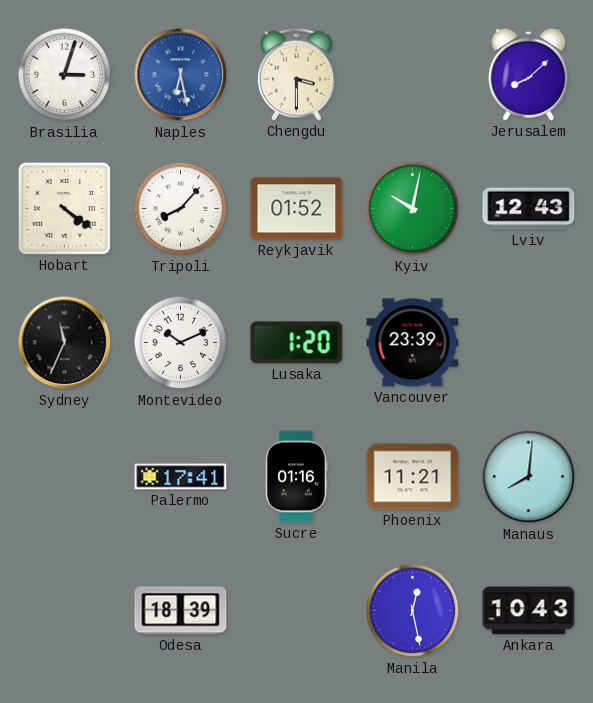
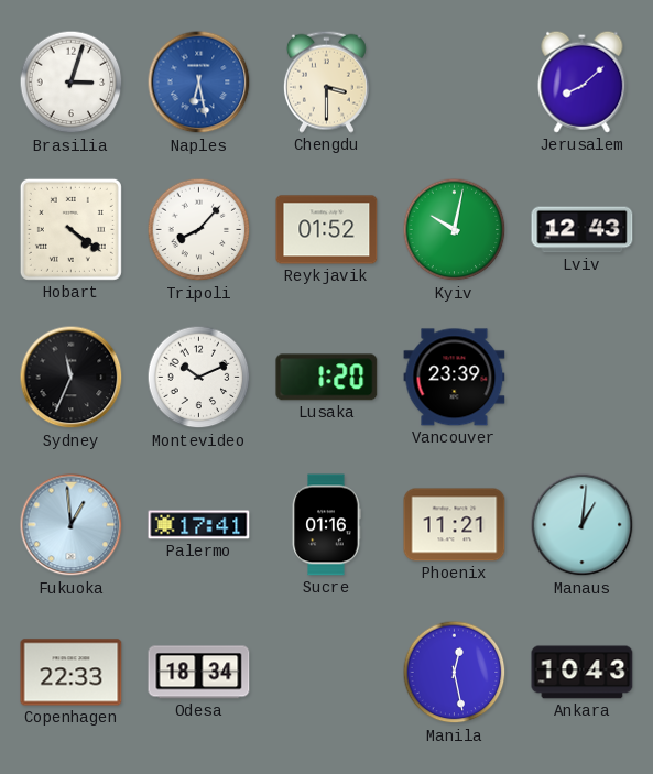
Fukuoka: none -> 12:59 (72, 525)
Manaus: 8:01 -> 1:01 (583, 525)
Copenhagen: none -> 22:33 (72, 673)
Odesa: 18:39 -> 18:34 (199, 673)
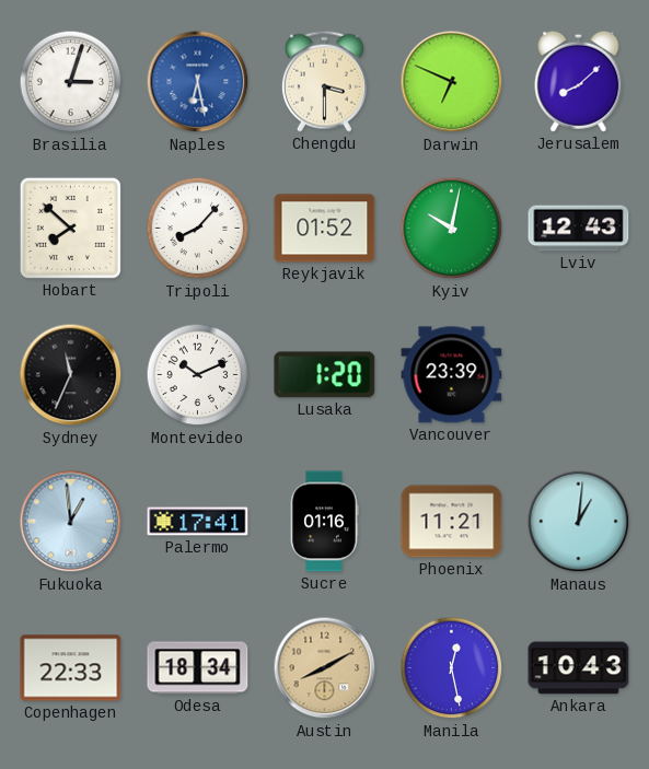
Darwin: none -> 6:49 (452, 82)
Hobart: 4:21 -> 7:52 (70, 228)
Austin: none -> 8:10 (325, 668)
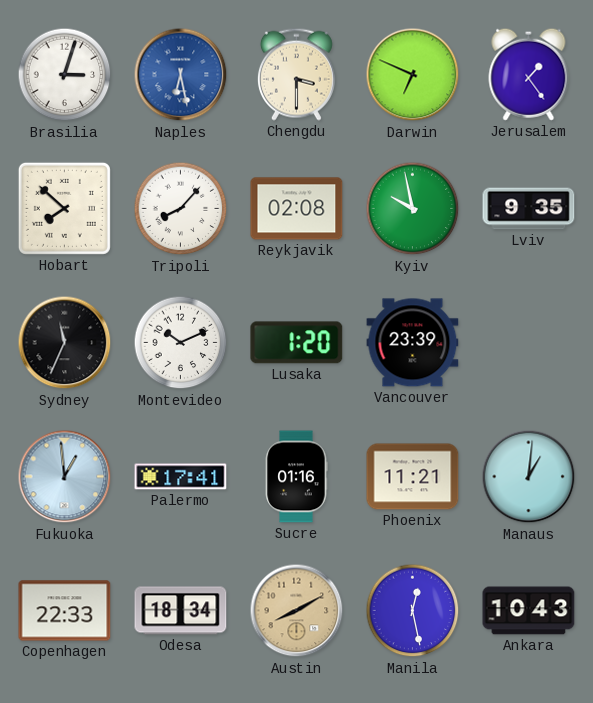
Jerusalem: 8:08 -> 1:24 (529, 74)
Reykjavik: 01:52 -> 02:08 (297, 209)
Kyiv: 10:02 -> 9:58 (413, 209)
Lviv: 12:43 -> 9:35 (529, 209)
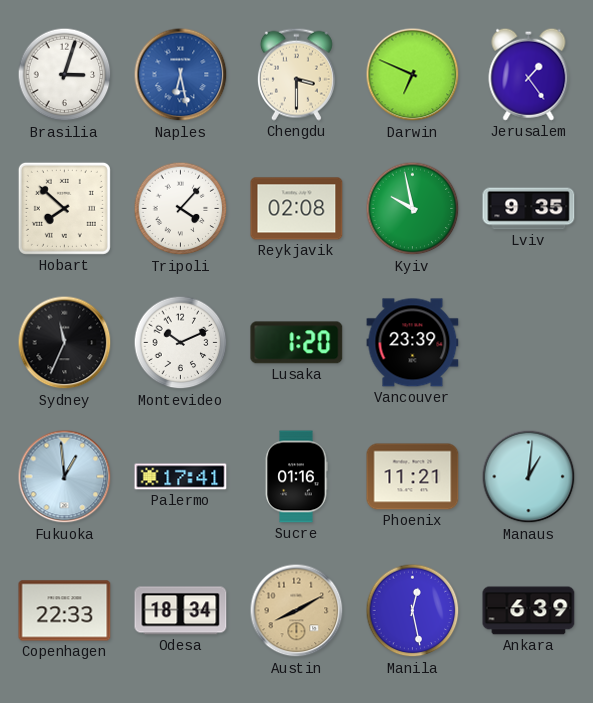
Tripoli: 8:07 -> 4:07 (181, 209)
Ankara: 10:43 -> 6:39 (529, 611)
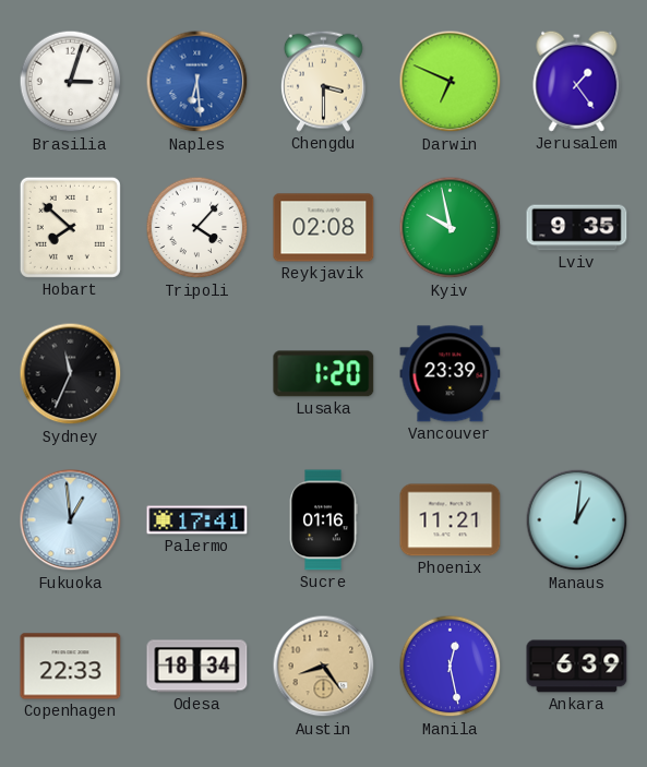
Naples: 6:28 -> 6:29 (197, 82)
Montevideo: 10:11 -> none (181, 343)
Austin: 8:10 -> 8:24 (324, 667)
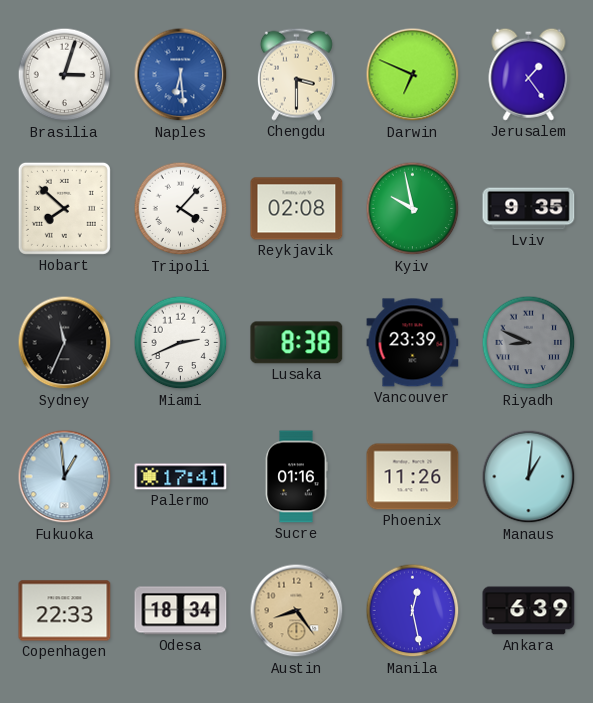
Miami: none -> 2:41 (181, 343)
Lusaka: 1:20 -> 8:38 (297, 343)
Riyadh: none -> 8:49 (529, 343)
Phoenix: 11:21 -> 11:26 (413, 477)
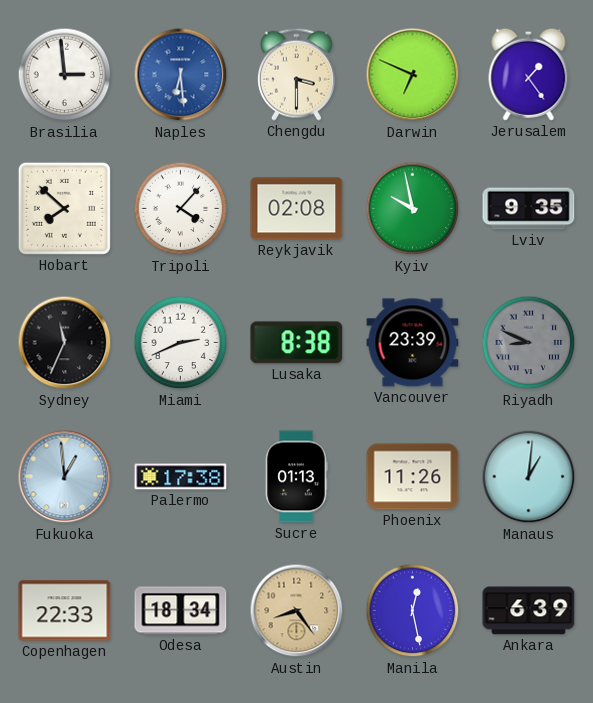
Brasilia: 3:03 -> 2:59 (65, 75)
Palermo: 17:41 -> 17:38 (181, 477)
Sucre: 01:16 -> 01:13 (296, 477)
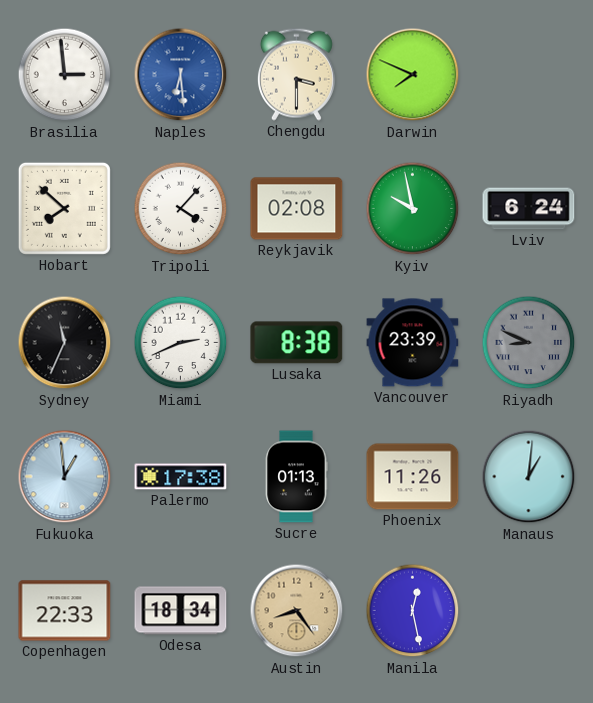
Darwin: 6:49 -> 7:49 (413, 75)
Jerusalem: 1:24 -> none (529, 74)
Lviv: 9:35 -> 6:24 (529, 209)
Ankara: 6:39 -> none (529, 611)
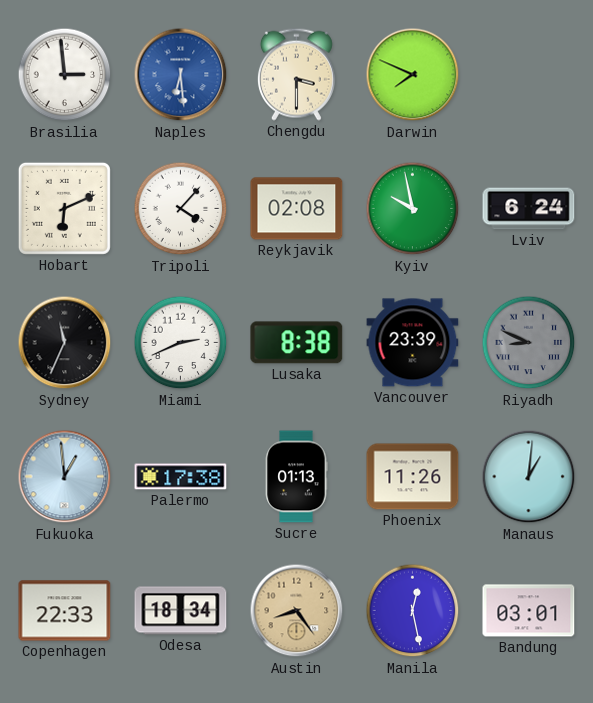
Hobart: 7:52 -> 6:11 (64, 208)
Bandung: none -> 03:01 (529, 611)
